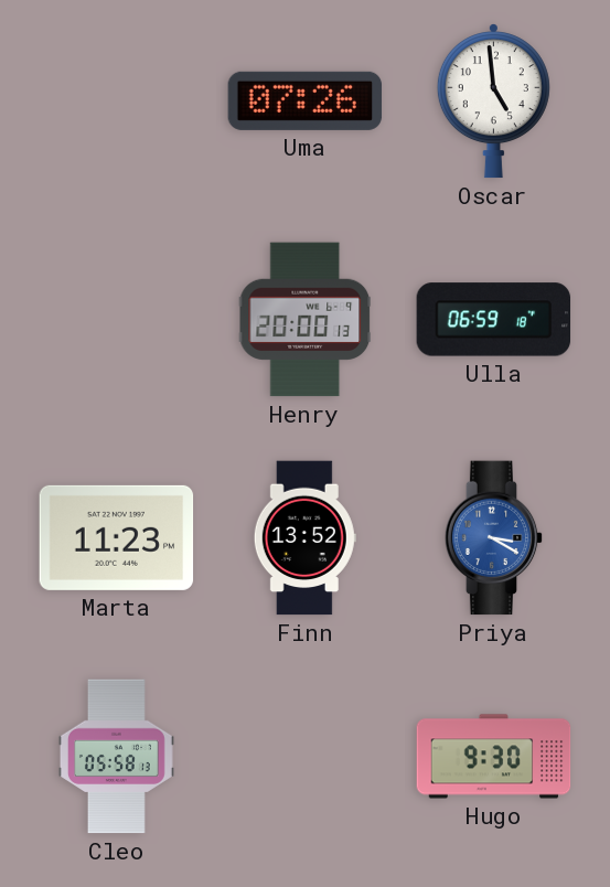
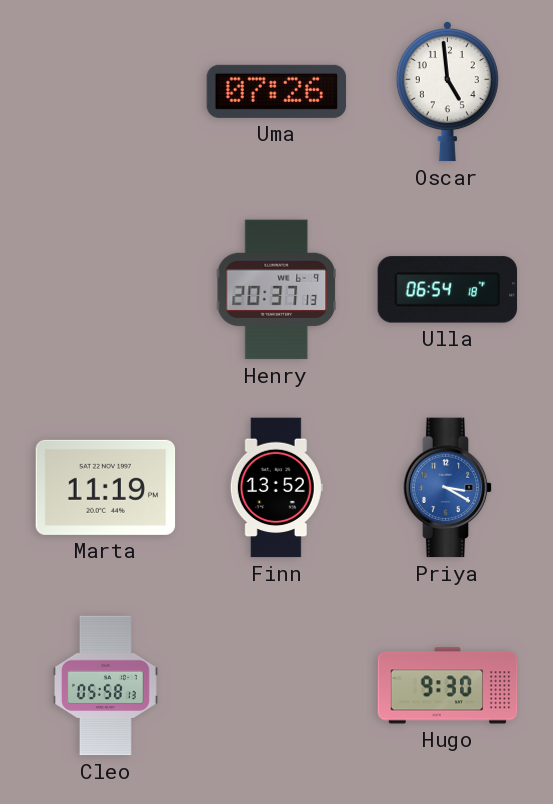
Henry: 20:00 -> 20:37 (277, 290)
Ulla: 06:59 -> 06:54 (448, 290)
Marta: 11:23 -> 11:19 (106, 487)
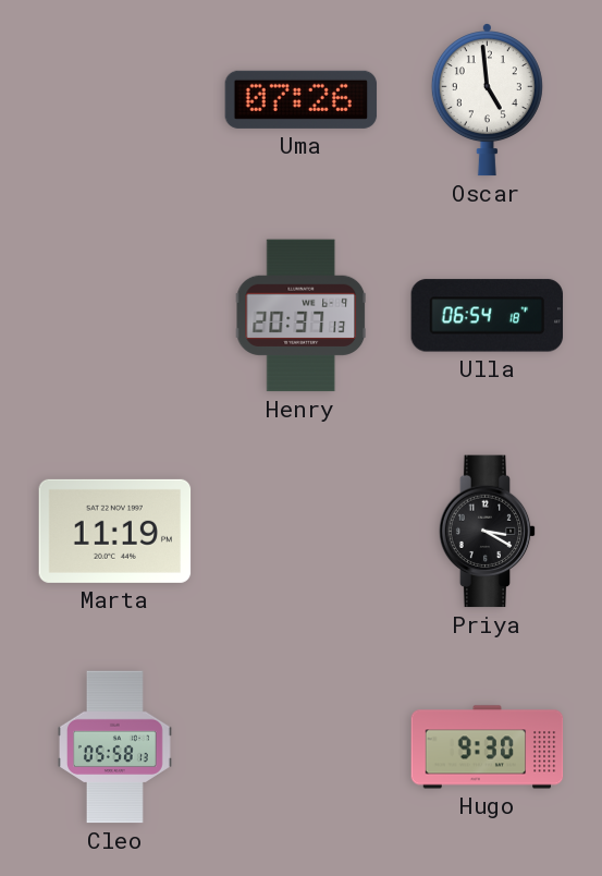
Finn: 13:52 -> none (276, 488)
Priya dial: blue -> black (488, 532)
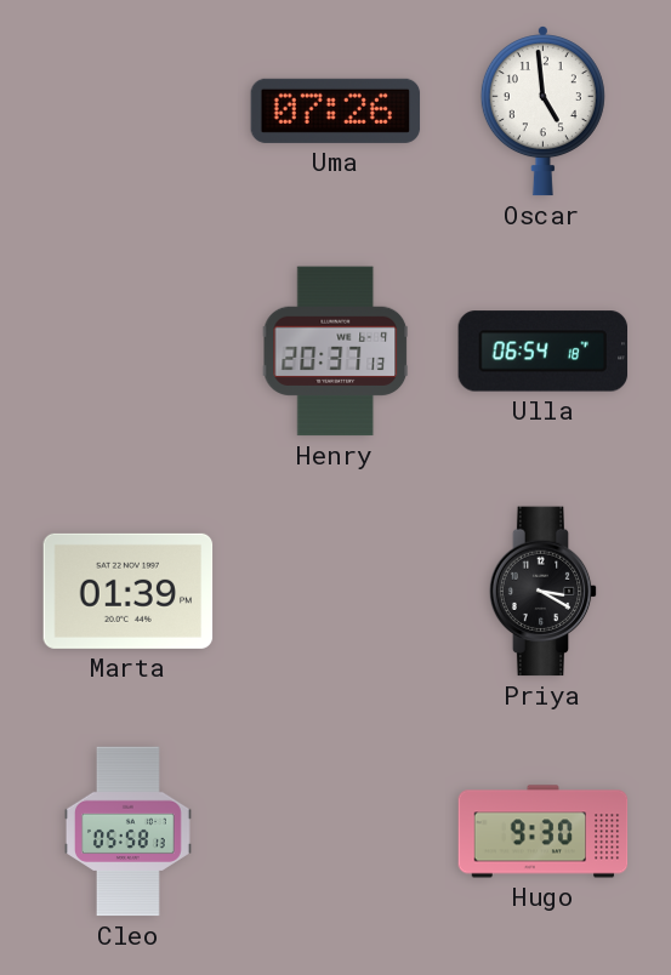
Marta: 11:19 -> 01:39 (129, 591)
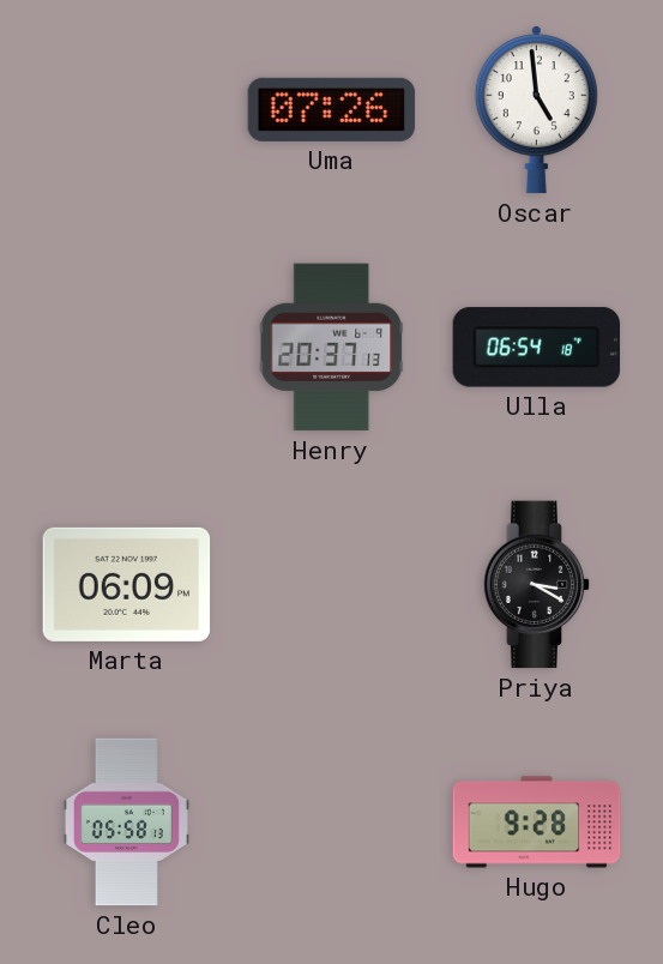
Marta: 01:39 -> 06:09 (127, 584)
Hugo: 9:30 -> 9:28 (537, 823)
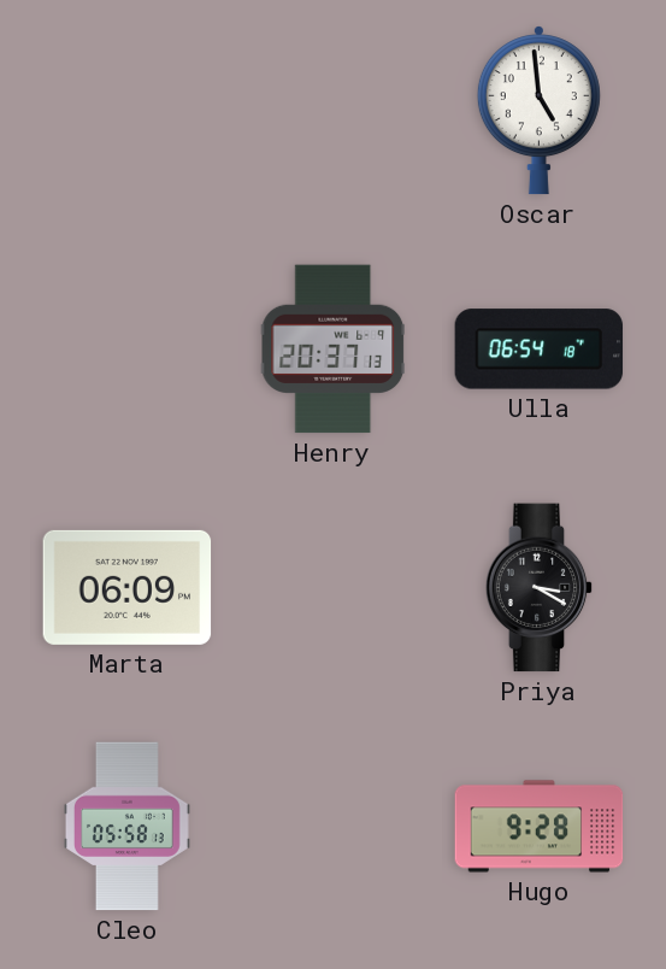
Uma: 07:26 -> none (332, 109)
